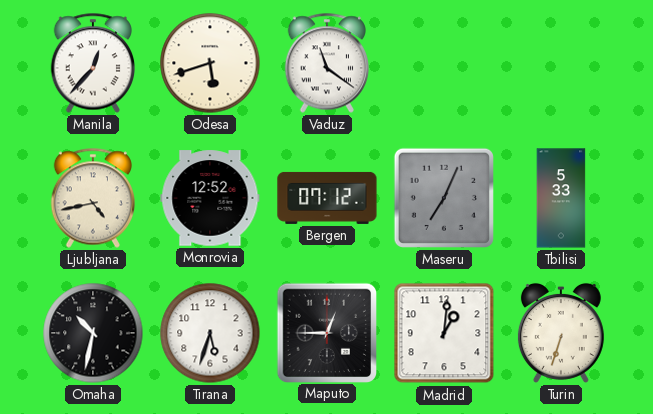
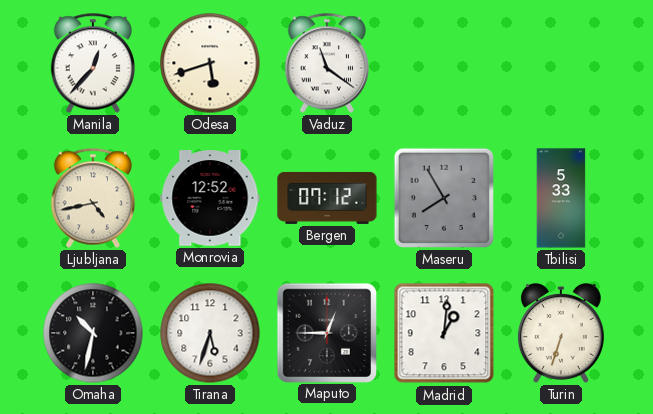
Maseru: 7:04 -> 7:55 (444, 198)
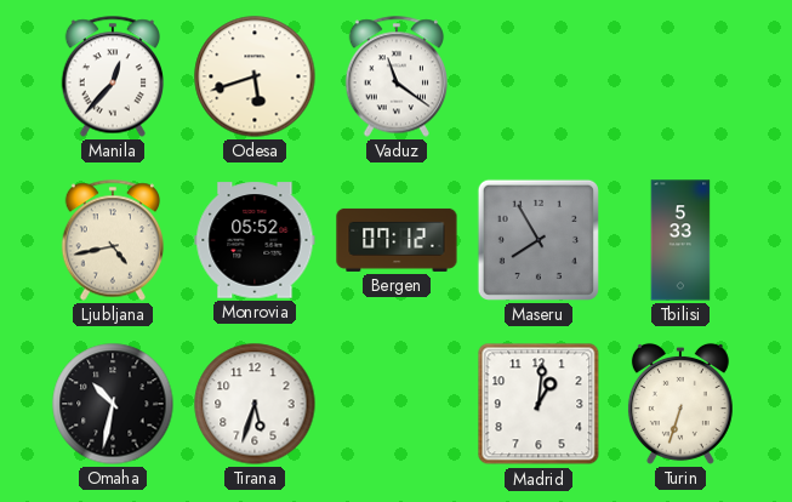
Monrovia: 12:52 -> 05:52 (255, 240)
Maputo: 12:45 -> none (326, 332)
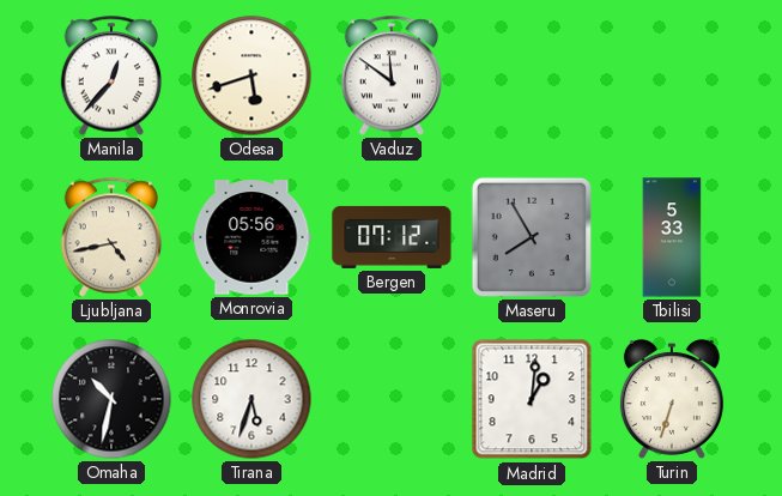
Vaduz: 11:21 -> 11:51 (390, 75)
Monrovia: 05:52 -> 05:56 (251, 237)
